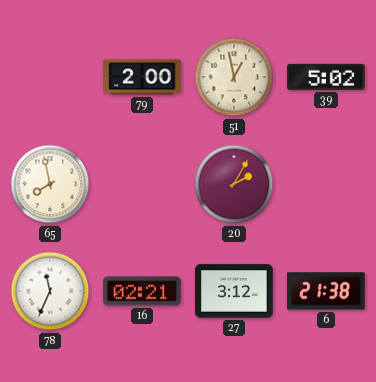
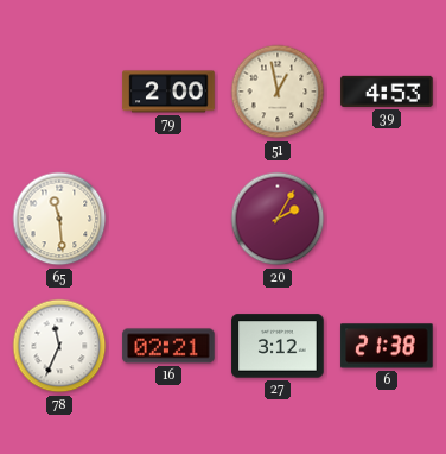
39: 5:02 -> 4:53 (387, 92)
65: 7:58 -> 11:29 (59, 219)
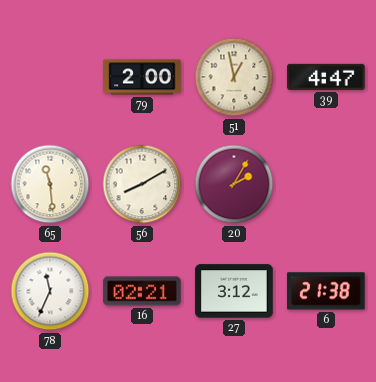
39: 4:53 -> 4:47 (326, 77)
56: none -> 8:10 (142, 184)
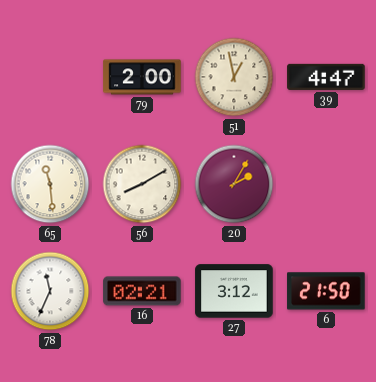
6: 21:38 -> 21:50 (326, 291)
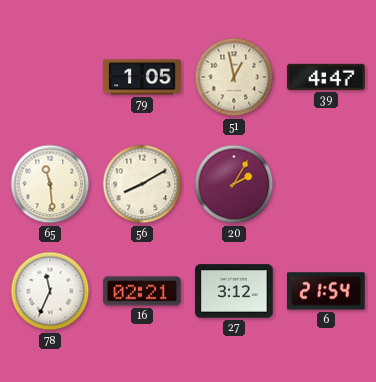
79: 2:00 -> 1:05 (142, 77)
6: 21:50 -> 21:54 (326, 291)
